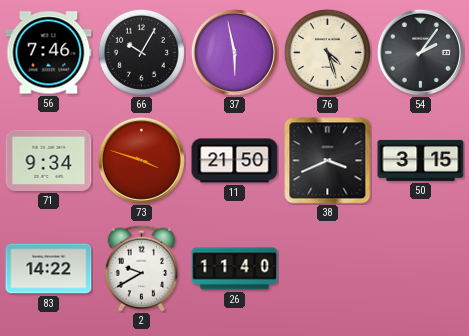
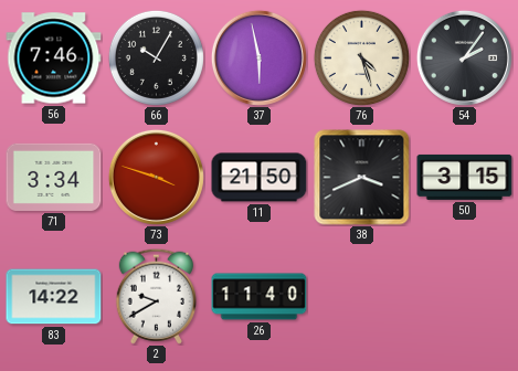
71: 9:34 -> 3:34 (54, 177)
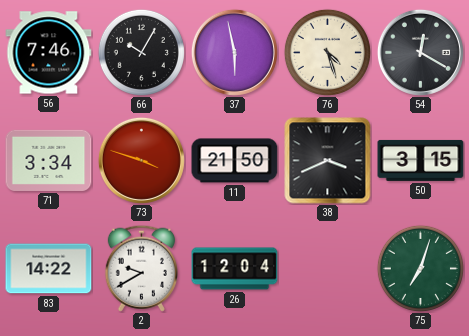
54: 2:06 -> 12:20 (420, 52)
26: 11:40 -> 12:04 (235, 269)
75: none -> 7:03 (420, 268)
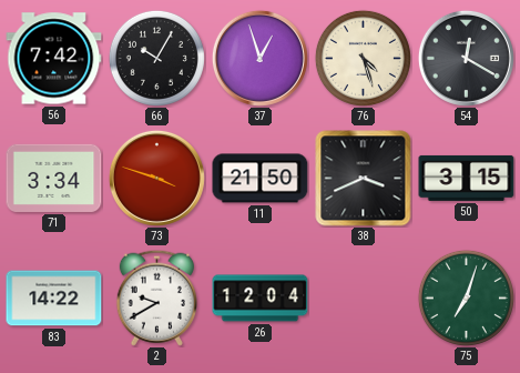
56: 7:46 -> 7:42 (54, 59)
37: 5:58 -> 12:57 (259, 58)
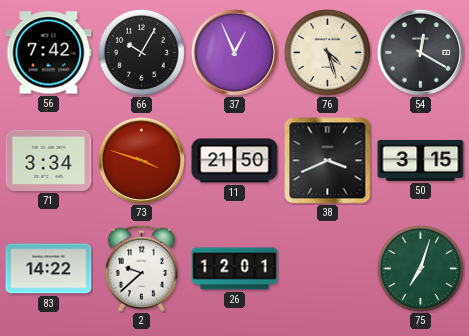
37: 12:57 -> 12:56 (234, 52)
2: 9:40 -> 9:38 (141, 268)
26: 12:04 -> 12:01 (235, 269)
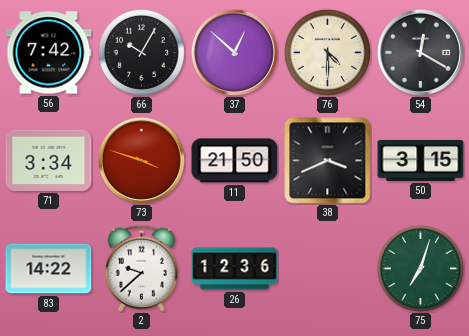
37: 12:56 -> 12:52 (234, 52)
76: 4:27 -> 4:30 (327, 52)
26: 12:01 -> 12:36 (235, 269)
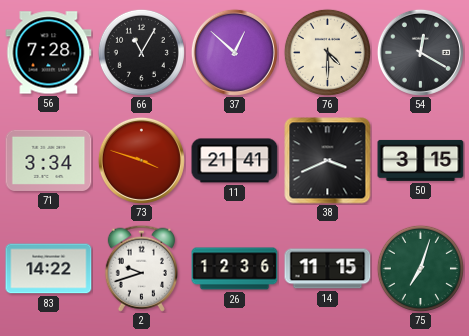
56: 7:42 -> 7:28 (49, 53)
66: 10:05 -> 11:05 (141, 52)
11: 21:50 -> 21:41 (235, 161)
2: 9:38 -> 9:42 (141, 268)
14: none -> 11:15 (328, 269)
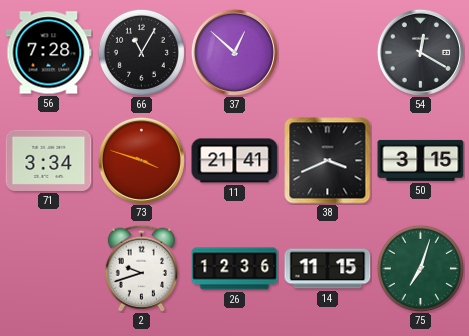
76: 4:30 -> none (327, 52)
83: 14:22 -> none (49, 269)
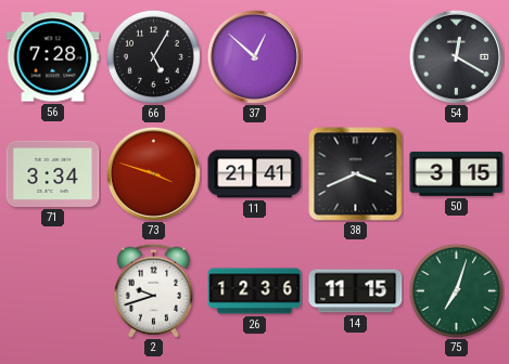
66: 11:05 -> 5:05 (153, 56)
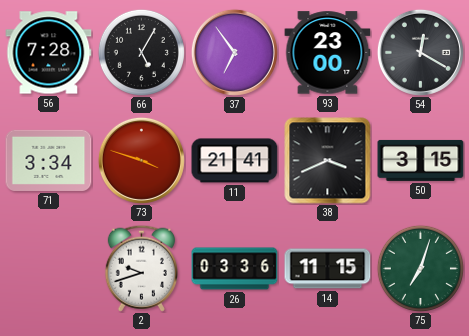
37: 12:52 -> 6:54 (234, 52)
93: none -> 23:00 (328, 53)
26: 12:36 -> 03:36 (235, 269)
